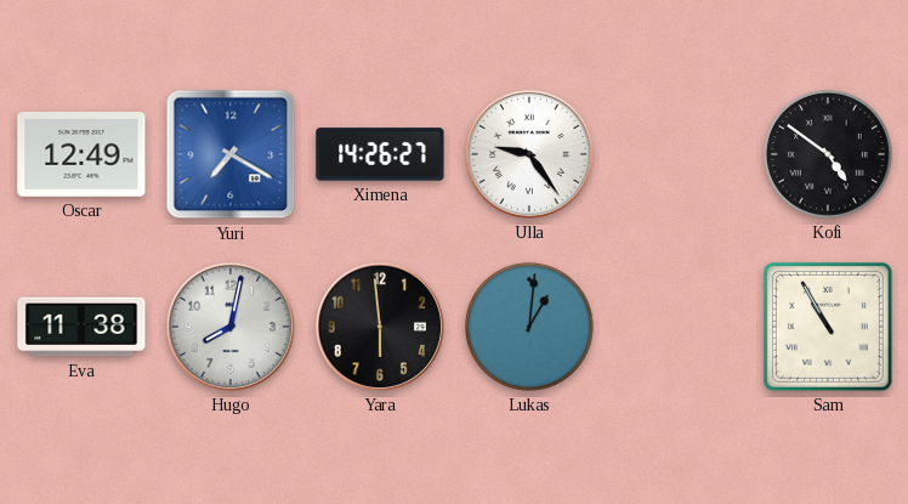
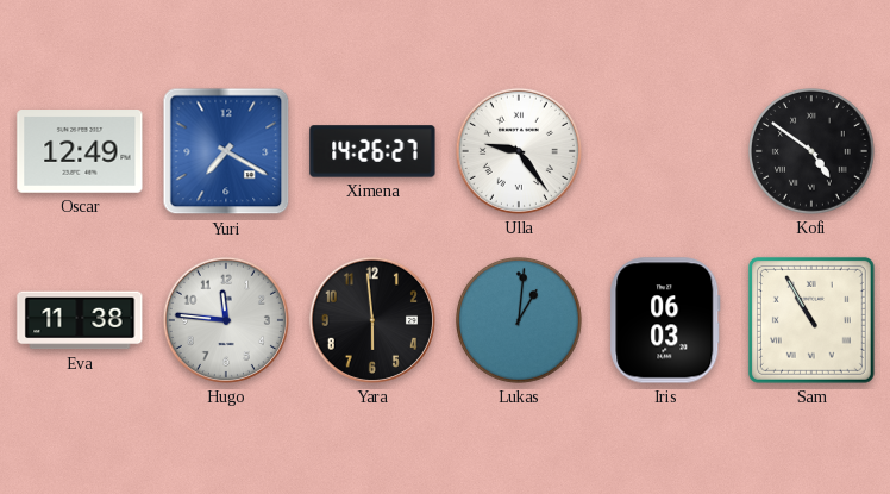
Hugo: 8:02 -> 11:46 (226, 320)
Iris: none -> 06:03 (665, 320)
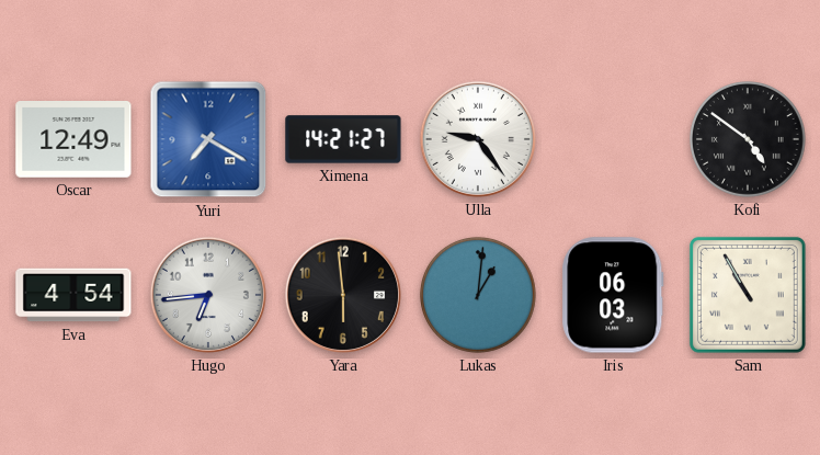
Ximena: 14:26 -> 14:21 (343, 139)
Eva: 11:38 -> 4:54 (73, 295)
Hugo: 11:46 -> 6:44 (208, 295)
